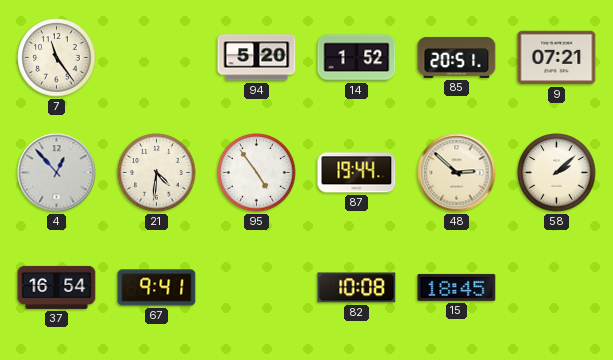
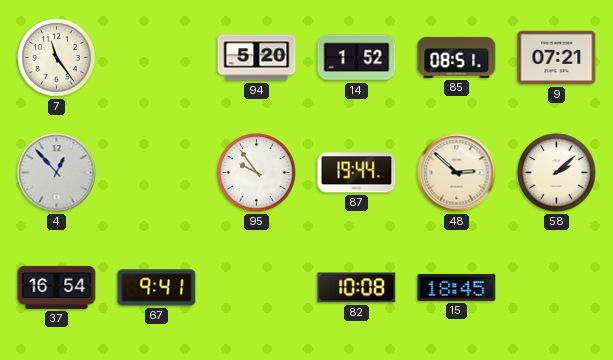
85: 20:51 -> 08:51 (457, 57)
21: 4:31 -> none (157, 173)
95: 4:54 -> 9:54 (257, 173)
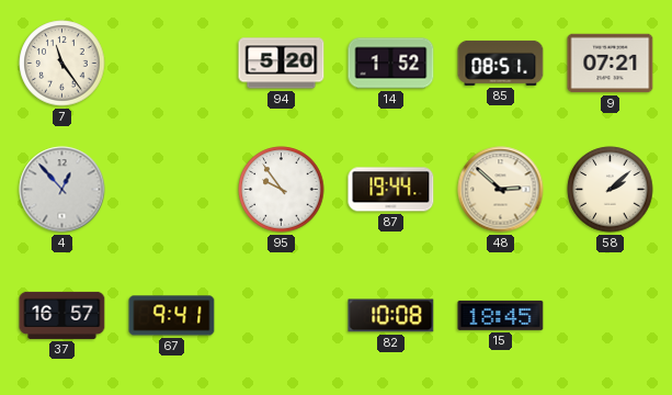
37: 16:54 -> 16:57 (62, 315)
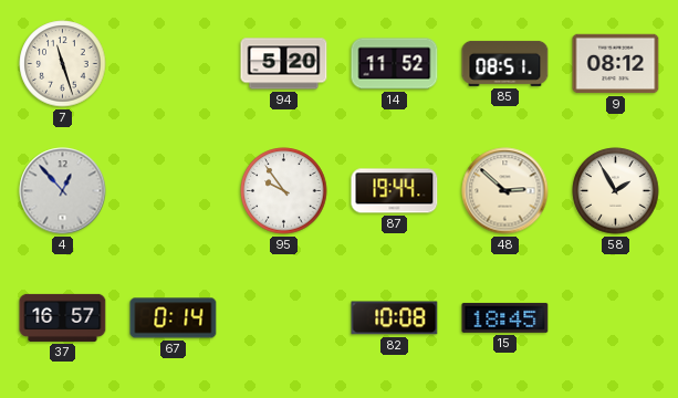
7: 11:24 -> 11:27 (63, 64)
14: 1:52 -> 11:52 (395, 64)
9: 07:21 -> 08:12 (616, 64)
58: 2:08 -> 1:55 (616, 191)
67: 9:41 -> 0:14 (174, 318)
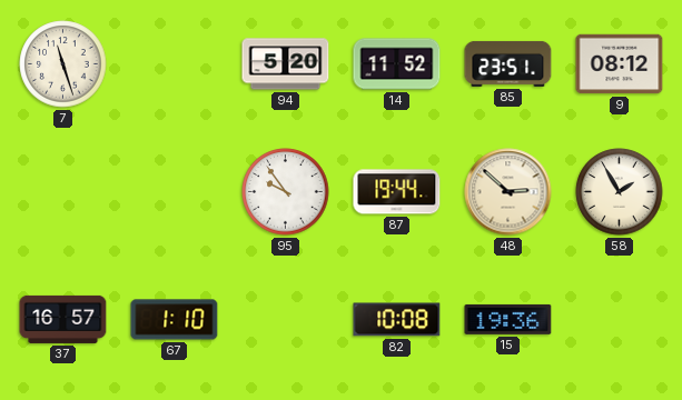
85: 08:51 -> 23:51 (508, 63)
4: 12:53 -> none (63, 191)
67: 0:14 -> 1:10 (175, 320)
15: 18:45 -> 19:36 (508, 319)
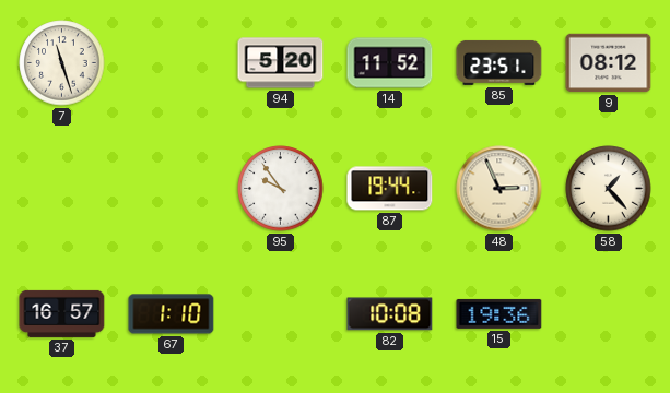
48: 2:52 -> 2:56 (499, 189)
58: 1:55 -> 1:23 (609, 189)
